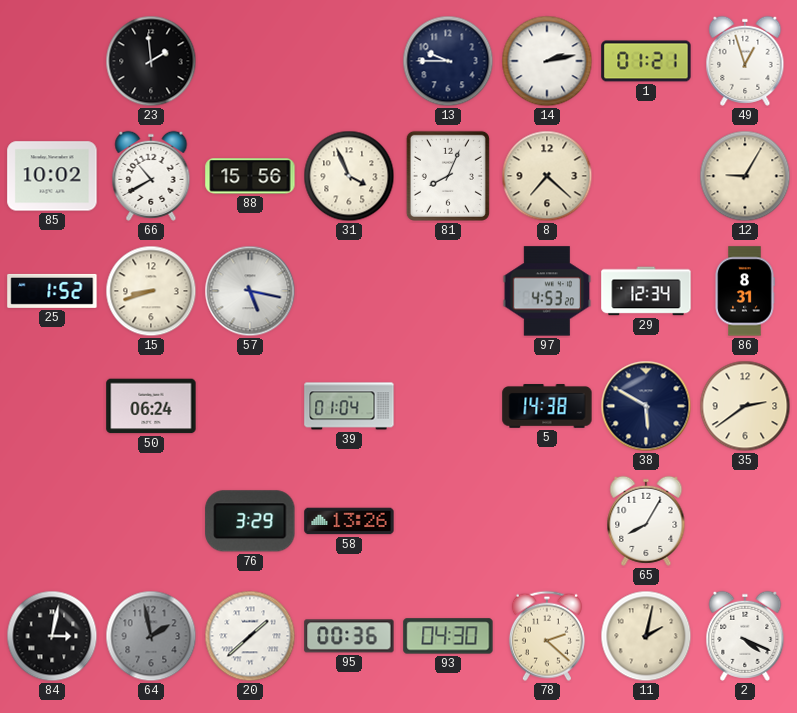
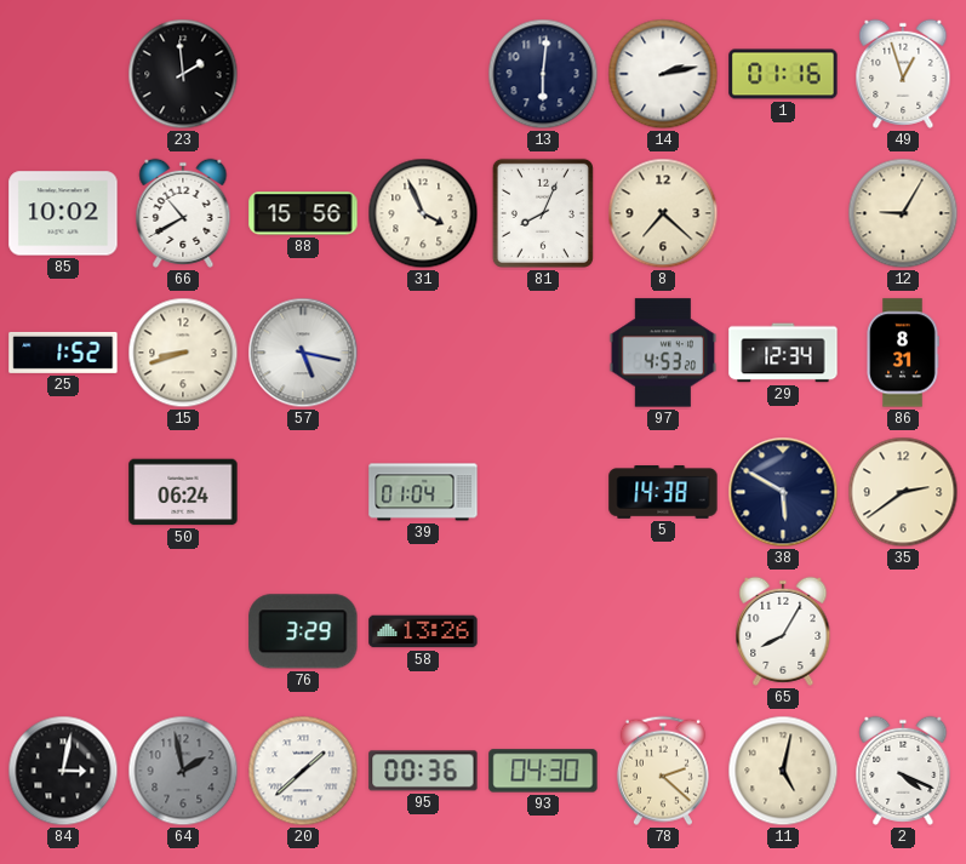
13: 9:45 -> 6:01 (543, 74)
1: 01:21 -> 01:16 (783, 74)
11: 2:02 -> 5:02 (783, 771)
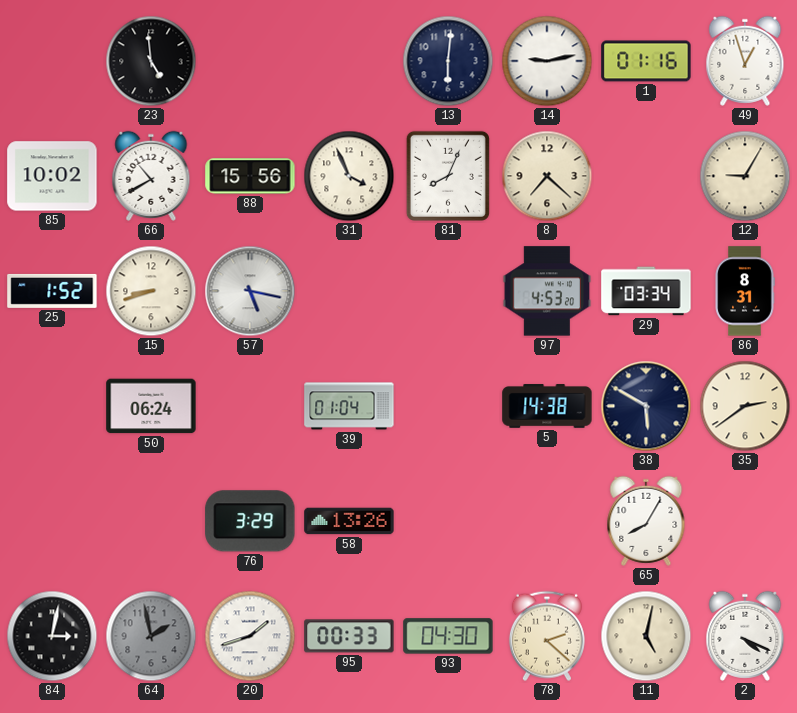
23: 1:59 -> 4:59 (151, 61)
14: 2:13 -> 9:13 (547, 61)
29: 12:34 -> 03:34 (646, 291)
20: 1:38 -> 1:42 (250, 636)
95: 00:36 -> 00:33 (349, 636)
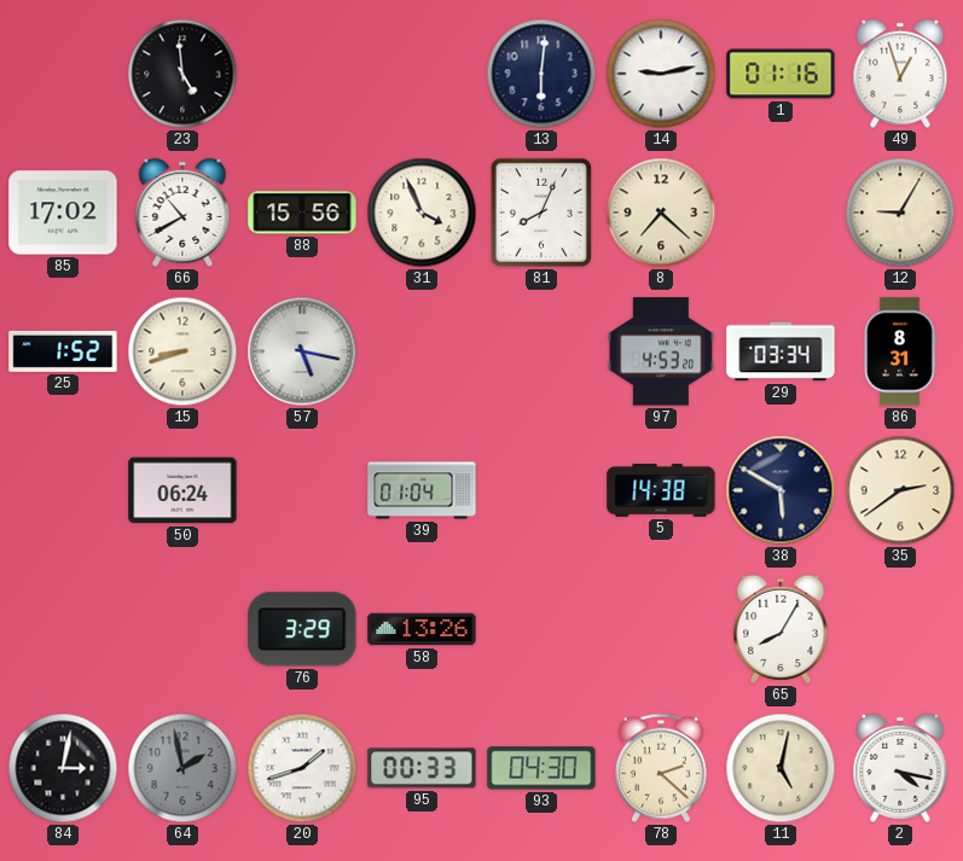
85: 10:02 -> 17:02 (63, 213)
2: 4:19 -> 4:17 (900, 768)
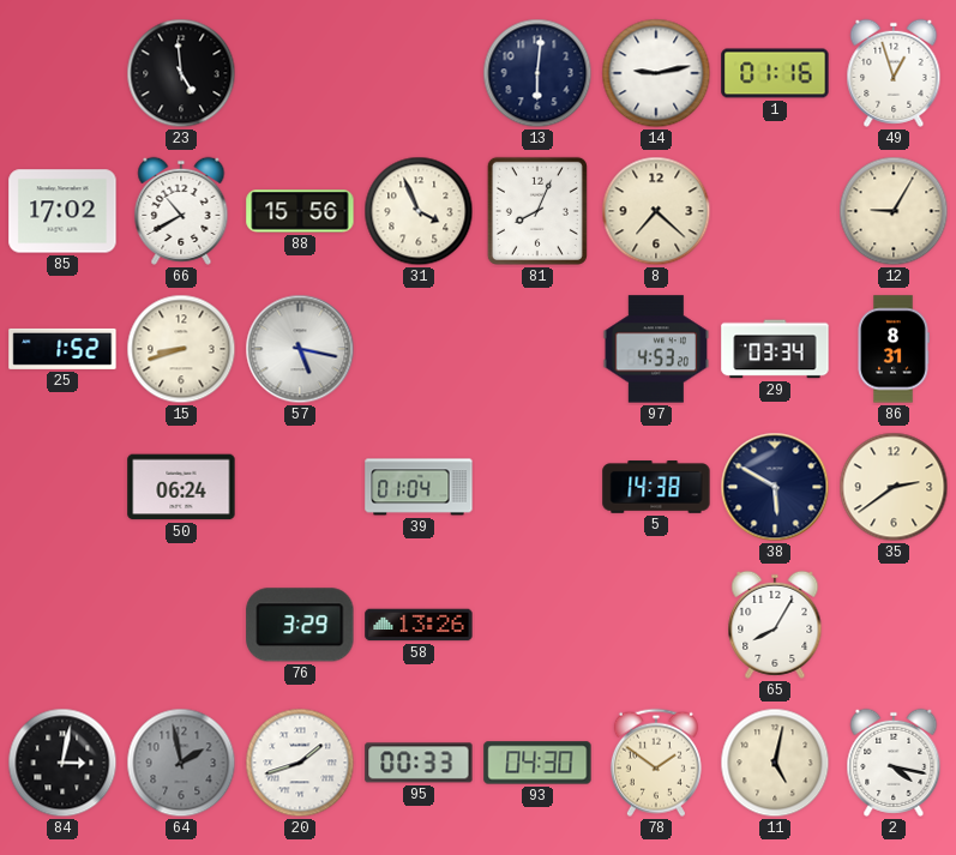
78: 2:22 -> 1:51 (656, 763)
